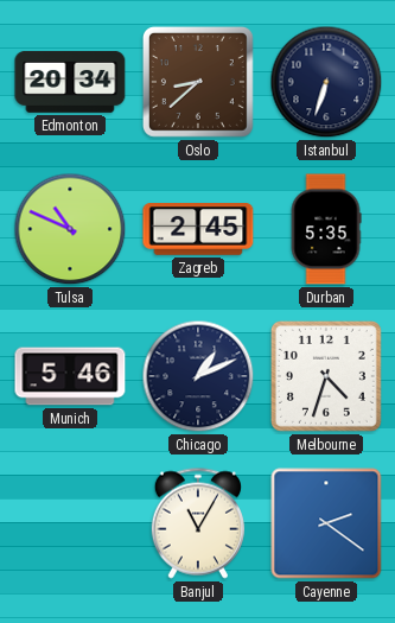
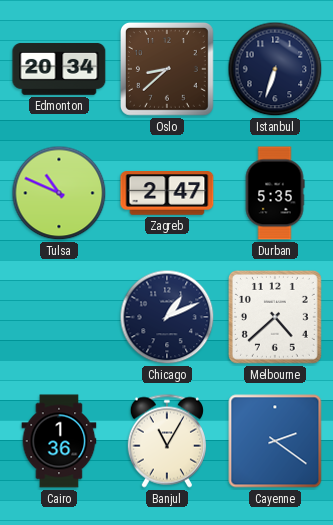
Zagreb: 2:45 -> 2:47 (167, 193)
Munich: 5:46 -> none (70, 376)
Melbourne: 4:33 -> 4:38 (275, 317)
Cairo: none -> 1:36 (59, 441)
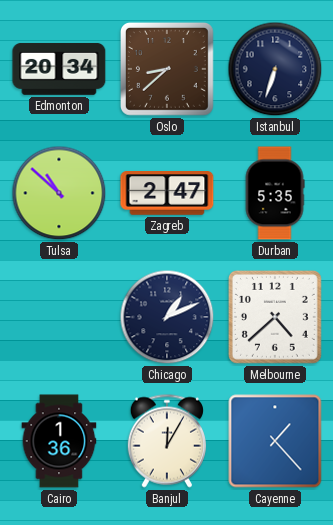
Tulsa: 10:49 -> 10:52 (59, 193)
Banjul: 11:05 -> 12:05 (167, 441)
Cayenne: 2:21 -> 1:23 (275, 441)
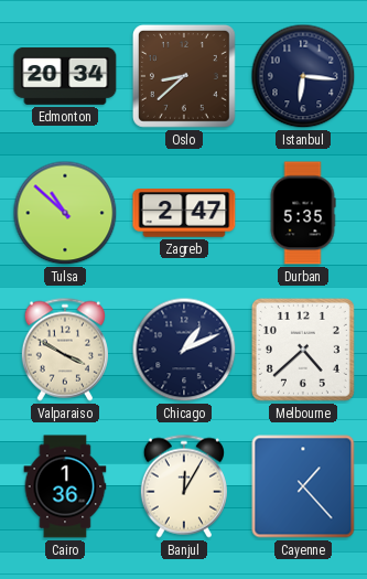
Istanbul: 6:33 -> 6:16 (303, 76)
Valparaiso: none -> 3:50 (65, 350)
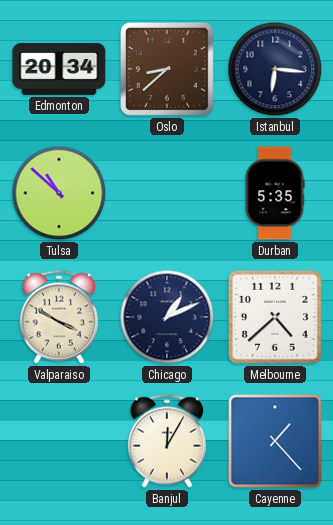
Zagreb: 2:47 -> none (184, 213)
Cairo: 1:36 -> none (65, 486)
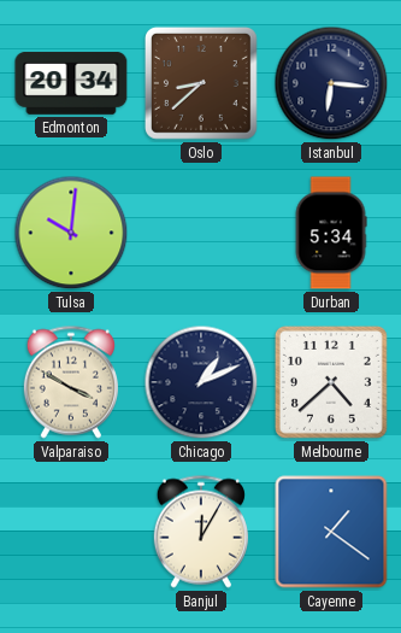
Tulsa: 10:52 -> 10:01 (71, 233)
Durban: 5:35 -> 5:34 (331, 233)
Cayenne: 1:23 -> 1:21 (331, 532)
